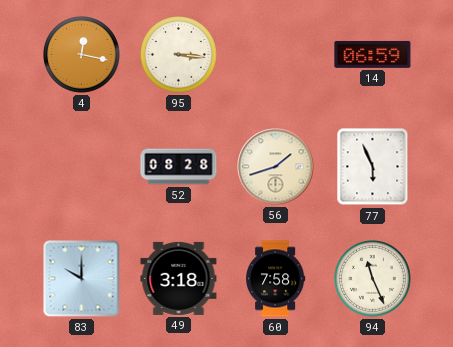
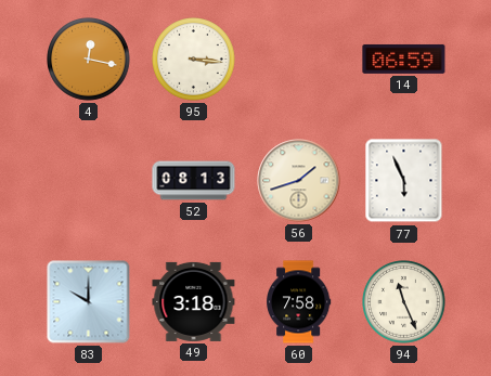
52: 08:28 -> 08:13 (194, 181)
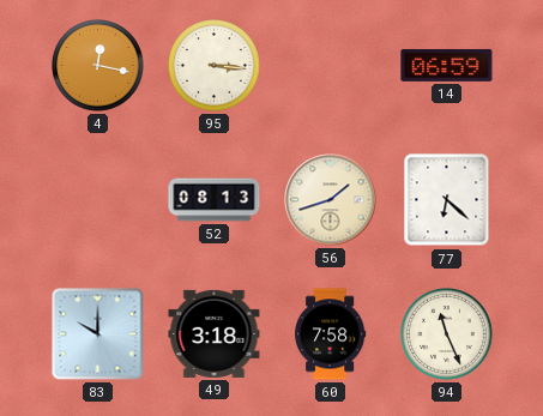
77: 5:56 -> 6:22 (447, 200)
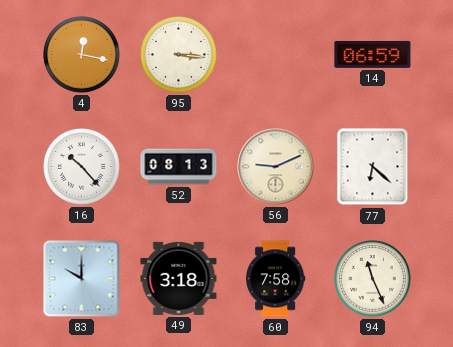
16: none -> 10:23 (82, 167)
56: 1:42 -> 9:11 (276, 167)
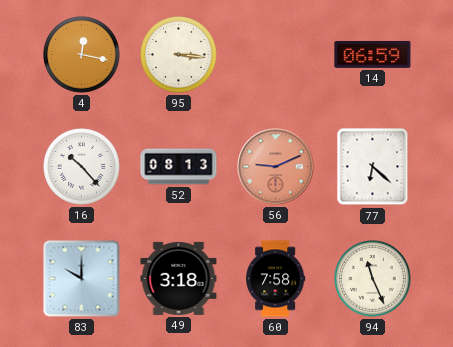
56 dial: cream -> salmon (276, 167)
